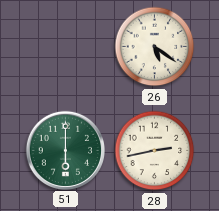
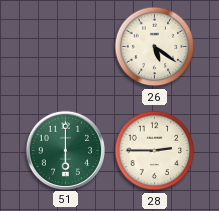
28: 2:43 -> 2:45 (155, 151)
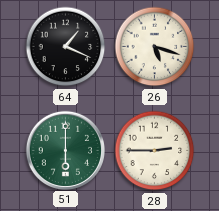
64: none -> 1:19 (66, 47)
26: 5:21 -> 5:18 (155, 47)
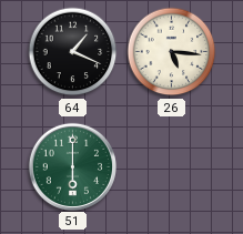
26: 5:18 -> 5:16 (172, 52)
28: 2:45 -> none (155, 151)
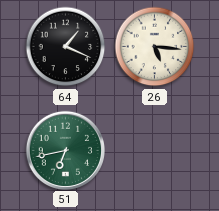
51: 6:00 -> 6:43 (65, 150)
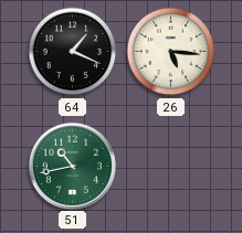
51: 6:43 -> 10:43 (72, 166)
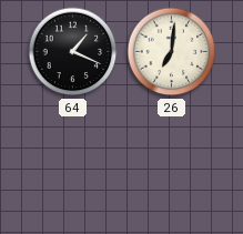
26: 5:16 -> 7:01 (172, 52)
51: 10:43 -> none (72, 166)
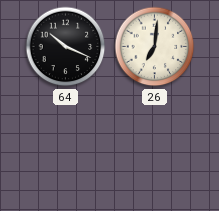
64: 1:19 -> 10:19 (66, 47)
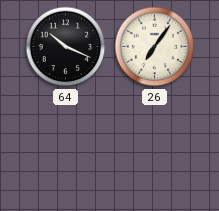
26: 7:01 -> 7:06 (155, 47)
